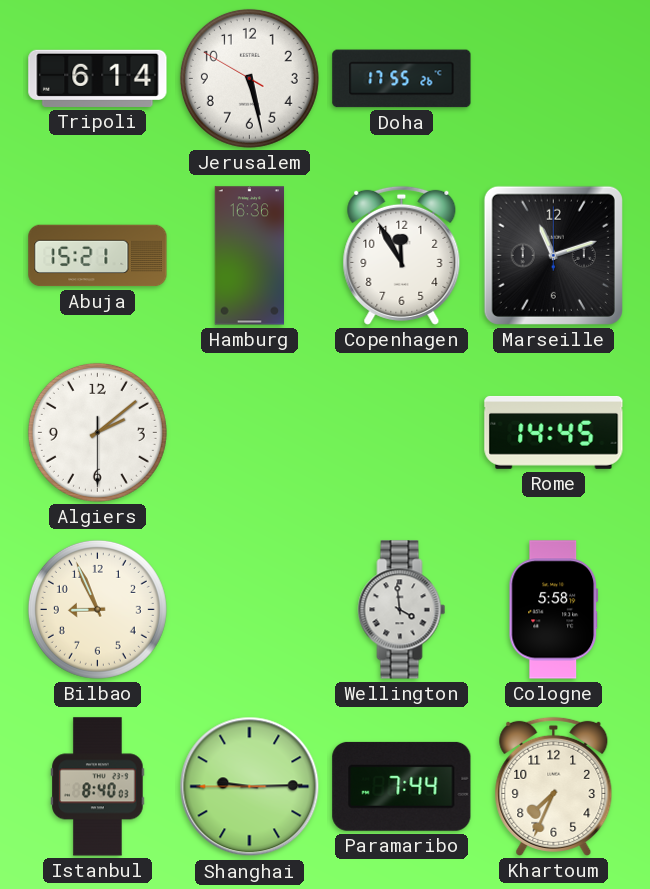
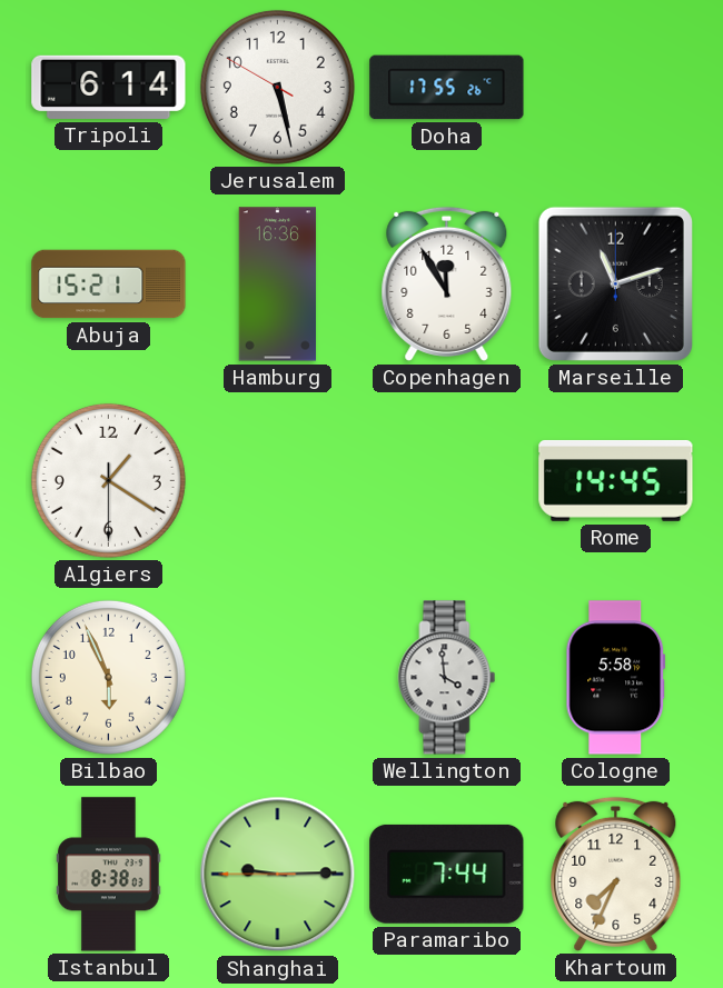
Algiers: 2:08 -> 1:20 (108, 480)
Bilbao: 8:56 -> 5:56 (108, 677)
Istanbul: 8:40 -> 8:38 (109, 875)
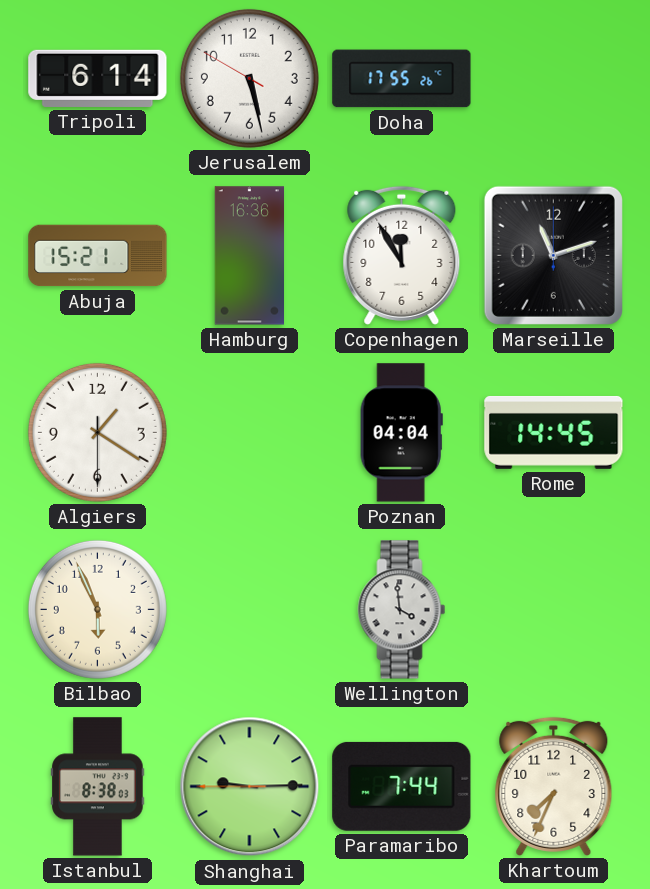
Poznan: none -> 04:04 (401, 433)
Cologne: 5:58 -> none (616, 678)
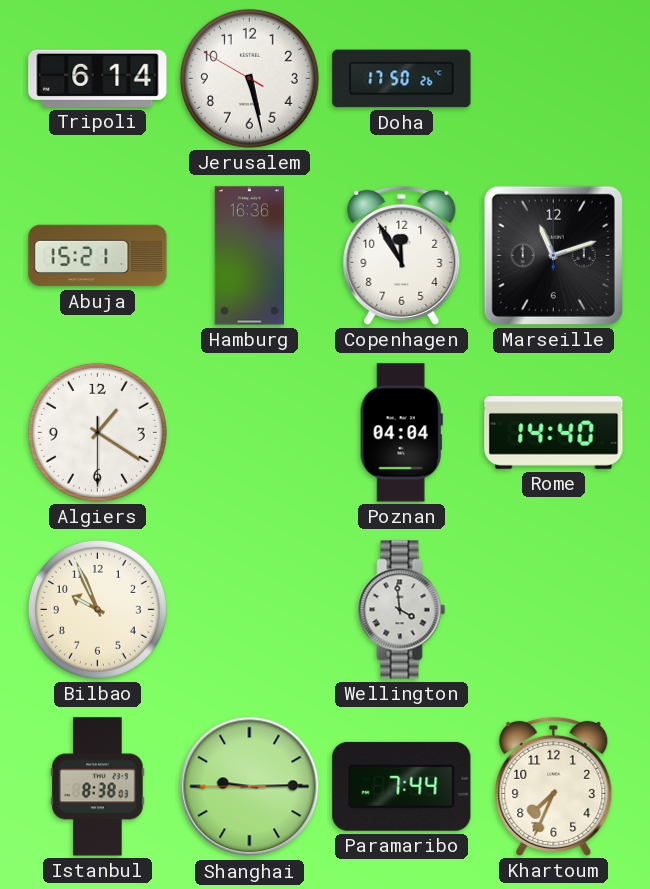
Doha: 17:55 -> 17:50 (402, 79)
Rome: 14:45 -> 14:40 (554, 432)
Bilbao: 5:56 -> 9:56 (97, 609)
